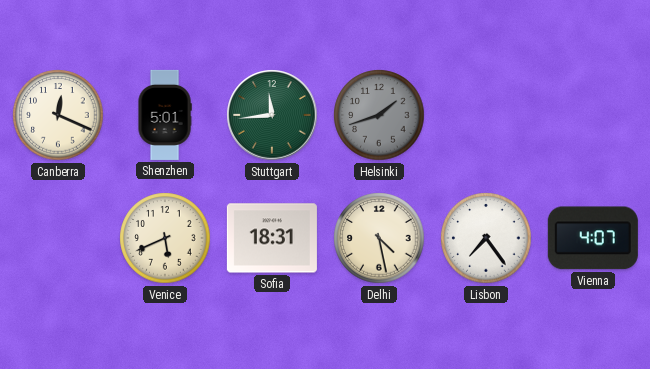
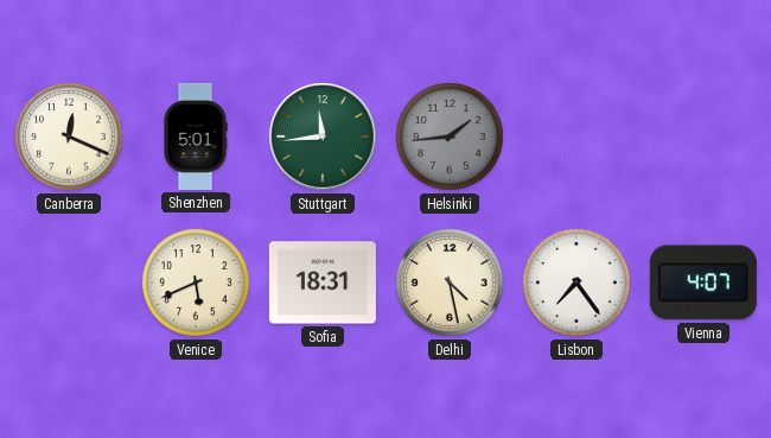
Helsinki: 1:42 -> 1:44 (450, 137)
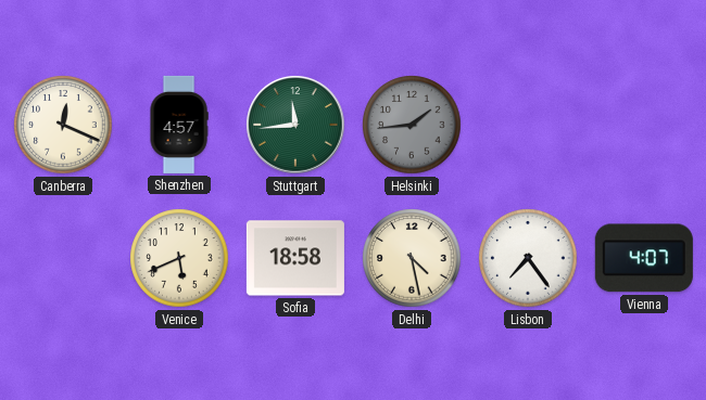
Shenzhen: 5:01 -> 4:57 (179, 125)
Sofia: 18:31 -> 18:58 (295, 258)
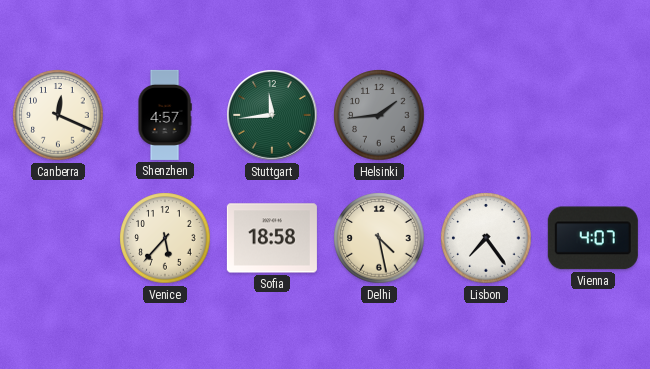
Venice: 5:41 -> 5:37 (165, 238)
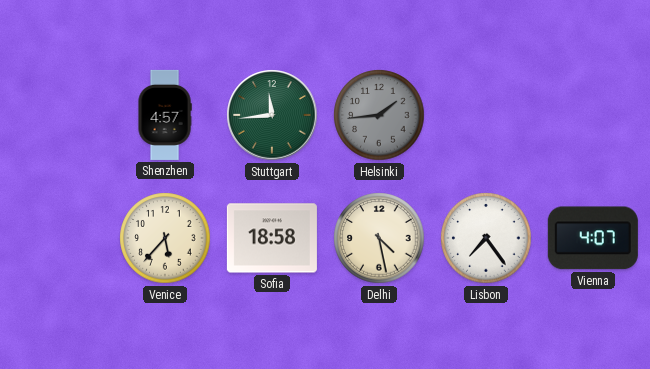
Canberra: 12:19 -> none (58, 115)
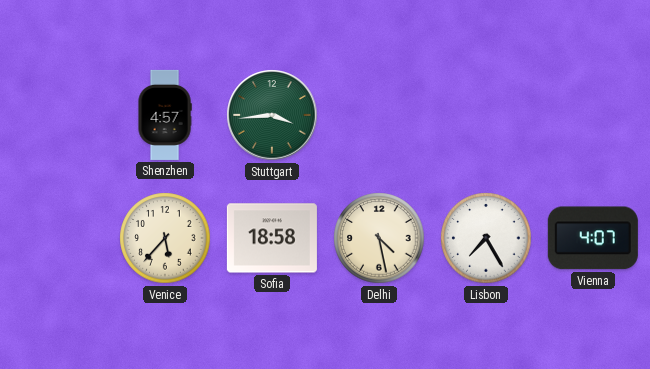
Stuttgart: 11:44 -> 3:44 (272, 115)
Helsinki: 1:44 -> none (379, 115)
Lisbon: 7:24 -> 7:25 (486, 238)
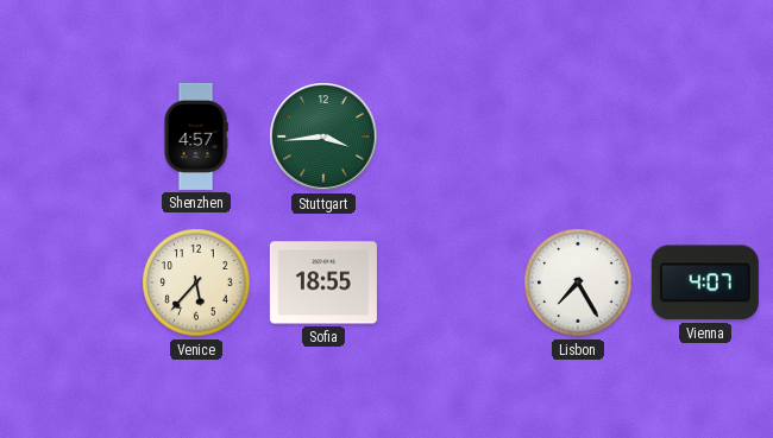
Sofia: 18:58 -> 18:55 (323, 283)
Delhi: 4:28 -> none (379, 238)
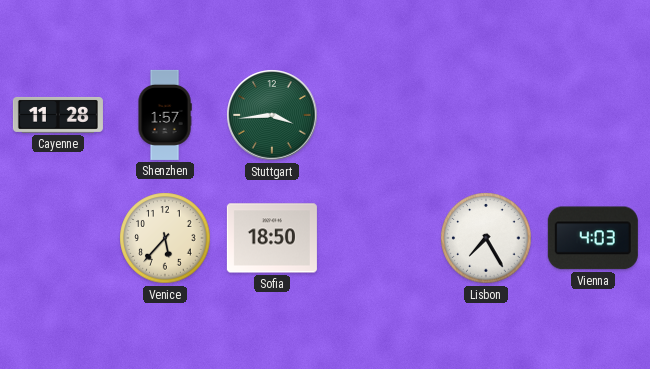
Cayenne: none -> 11:28 (58, 115)
Shenzhen: 4:57 -> 1:57 (165, 115)
Sofia: 18:55 -> 18:50 (272, 238)
Vienna: 4:07 -> 4:03 (593, 238)
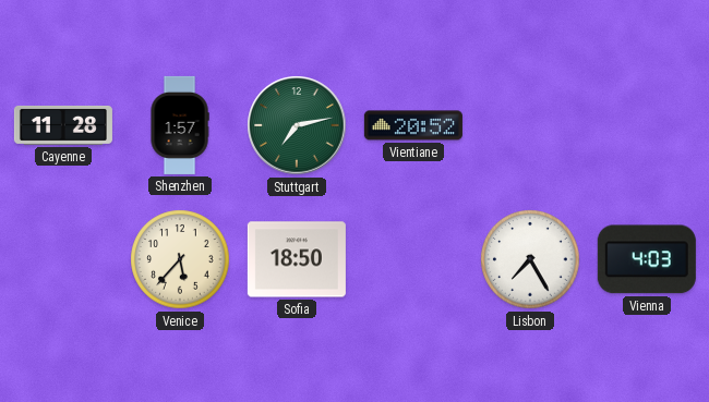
Stuttgart: 3:44 -> 7:13 (297, 125)
Vientiane: none -> 20:52 (413, 125)
